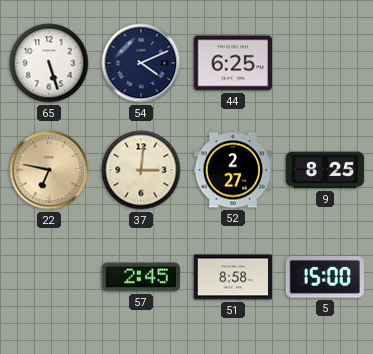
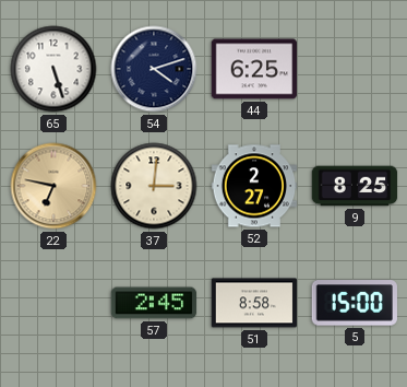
54: 4:11 -> 4:12 (154, 69)
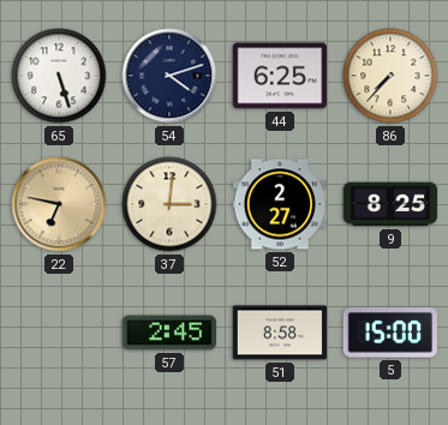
86: none -> 7:37 (390, 76)
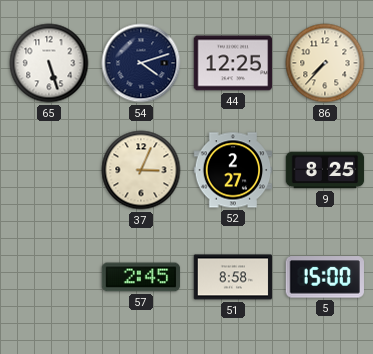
44: 6:25 -> 12:25 (233, 63)
22: 6:47 -> none (59, 204)
37: 3:01 -> 3:04 (141, 170)
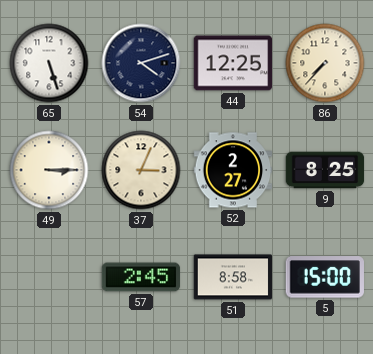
49: none -> 3:15 (49, 170)
